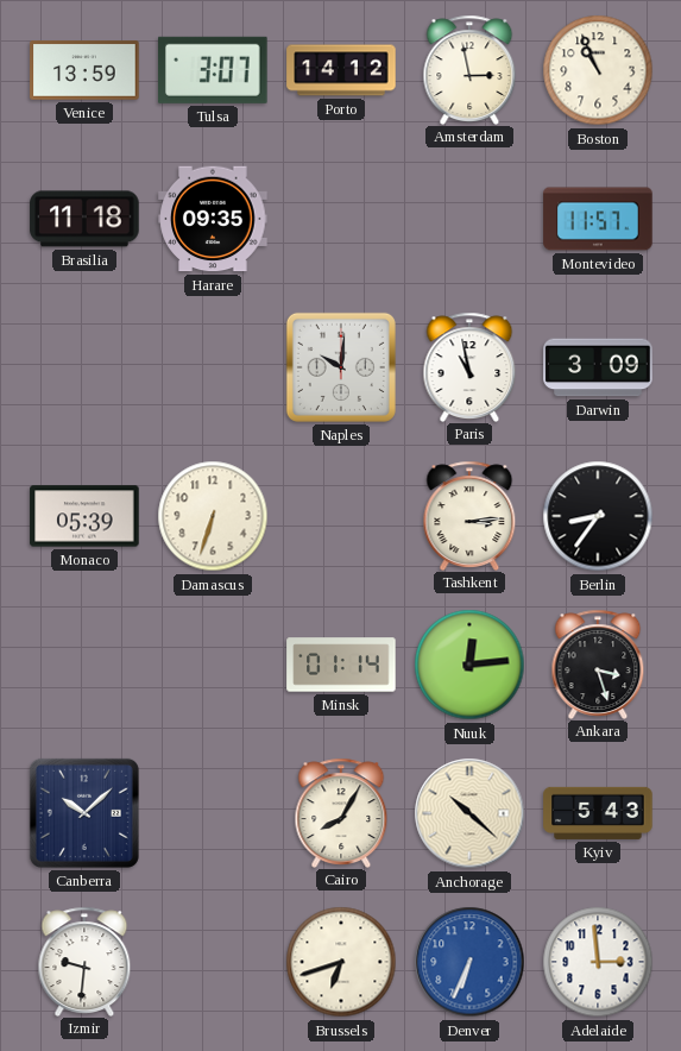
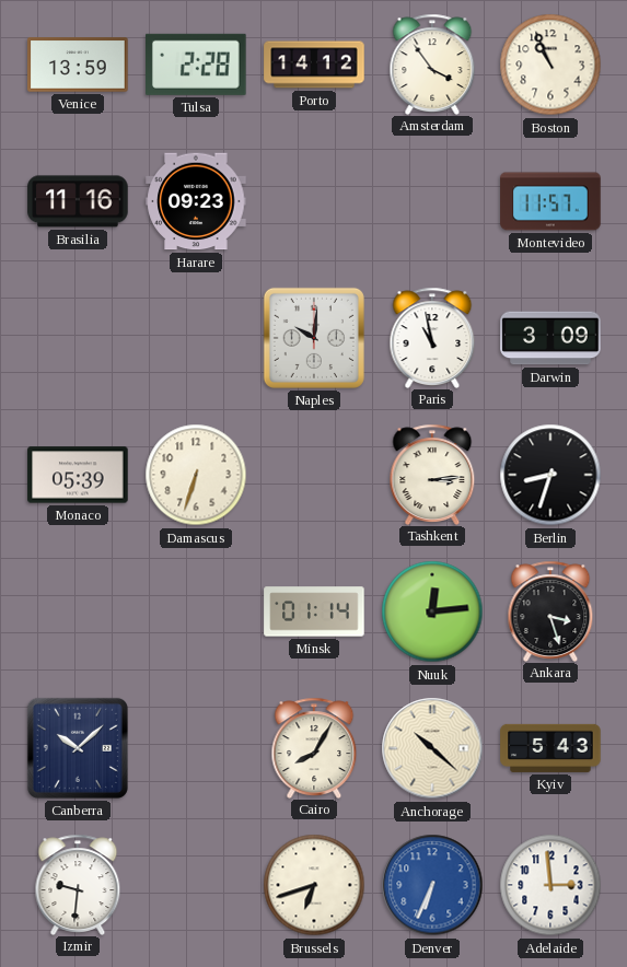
Tulsa: 3:07 -> 2:28 (197, 65)
Amsterdam: 2:58 -> 3:54 (432, 63)
Brasilia: 11:18 -> 11:16 (78, 201)
Harare: 09:35 -> 09:23 (196, 201)
Berlin: 8:36 -> 8:33 (550, 475)
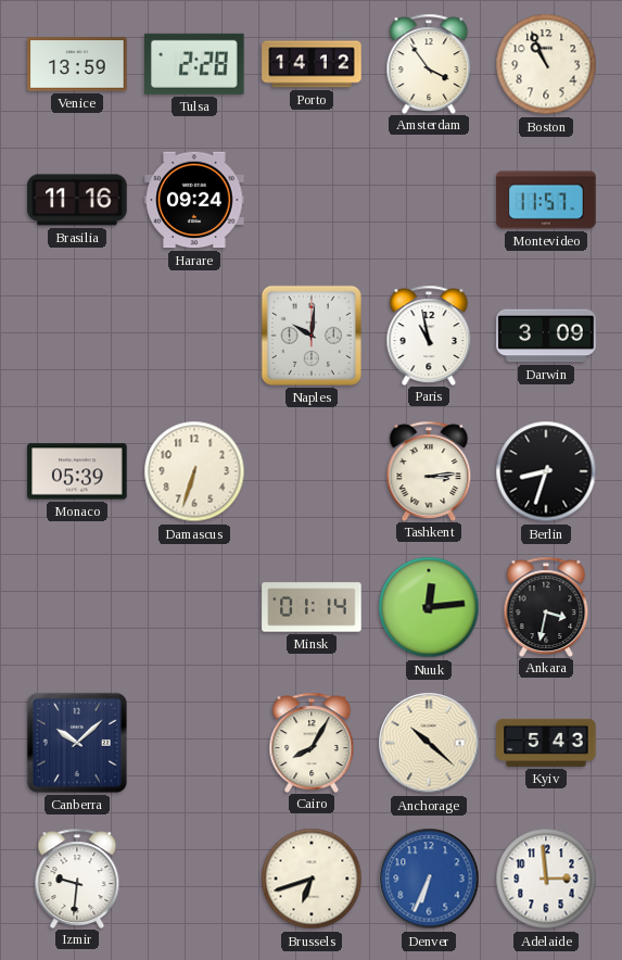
Harare: 09:23 -> 09:24 (194, 200)
Ankara: 3:27 -> 3:32 (546, 606)
